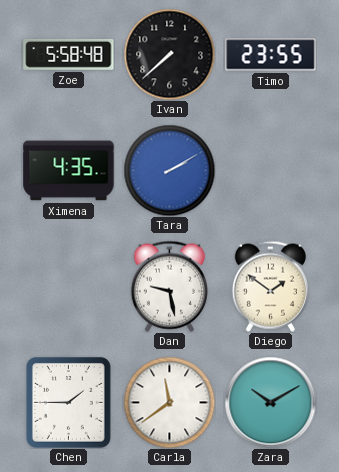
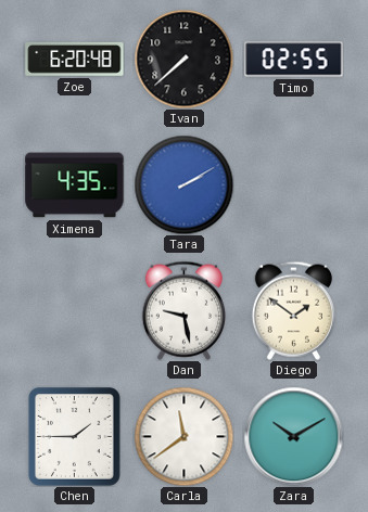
Zoe: 5:58 -> 6:20 (75, 59)
Timo: 23:55 -> 02:55 (294, 60)
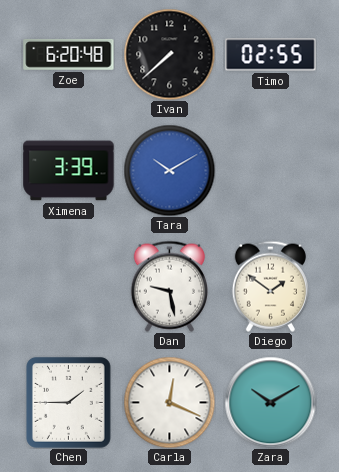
Ximena: 4:35 -> 3:39 (69, 171)
Tara: 2:10 -> 10:10 (169, 170)
Carla: 11:39 -> 12:19 (169, 402)
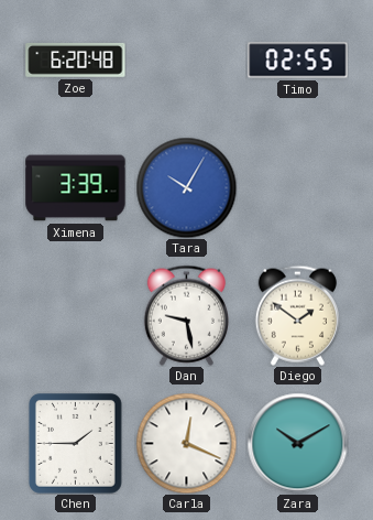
Ivan: 7:38 -> none (169, 54)
Tara: 10:10 -> 10:05 (186, 187)
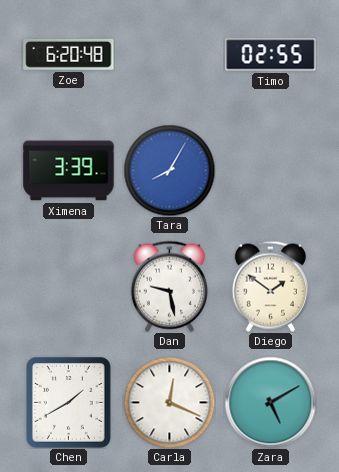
Tara: 10:05 -> 8:05 (169, 170)
Chen: 1:45 -> 1:40 (68, 402)
Zara: 10:10 -> 5:10 (270, 402)
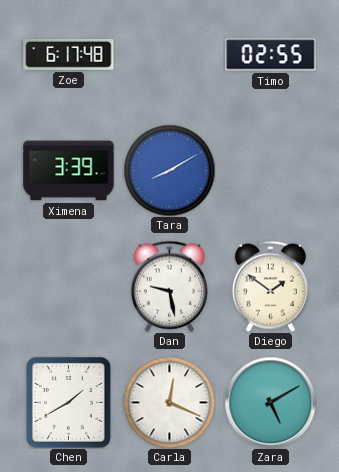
Zoe: 6:20 -> 6:17 (69, 54)
Tara: 8:05 -> 8:10 (169, 170)
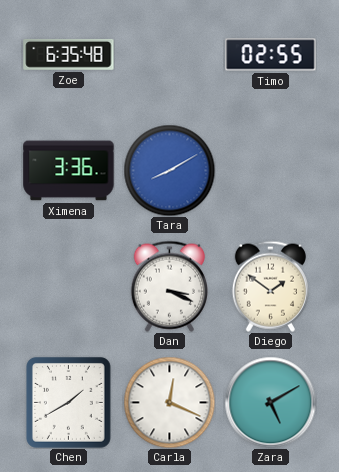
Zoe: 6:17 -> 6:35 (69, 54)
Ximena: 3:39 -> 3:36 (69, 171)
Dan: 9:28 -> 3:19 (169, 286)
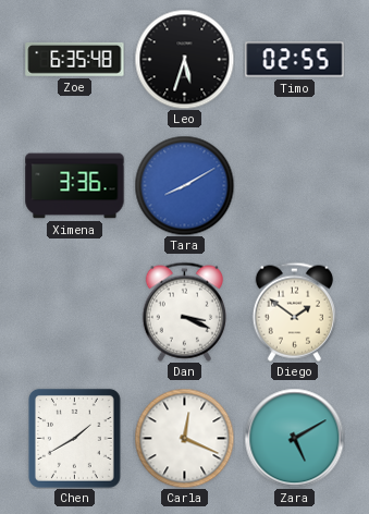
Leo: none -> 5:33 (184, 59)
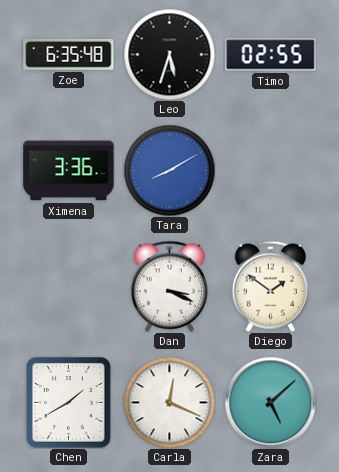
Zara: 5:10 -> 5:08 (270, 402)
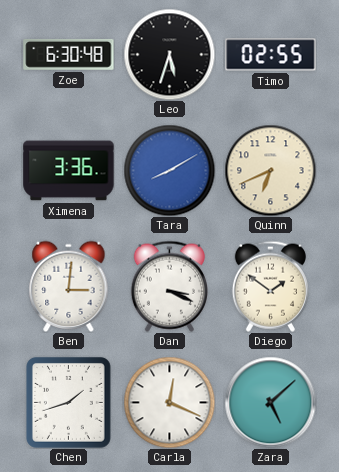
Zoe: 6:35 -> 6:30 (69, 54)
Quinn: none -> 6:41 (270, 170)
Ben: none -> 3:01 (69, 286)
Chen: 1:40 -> 1:42 (68, 402)
